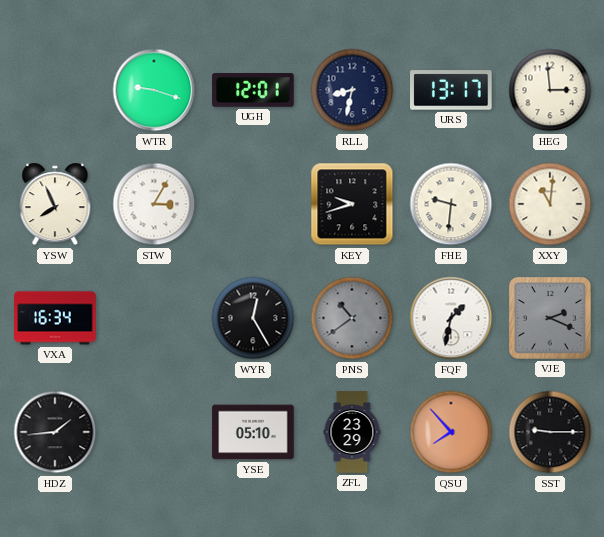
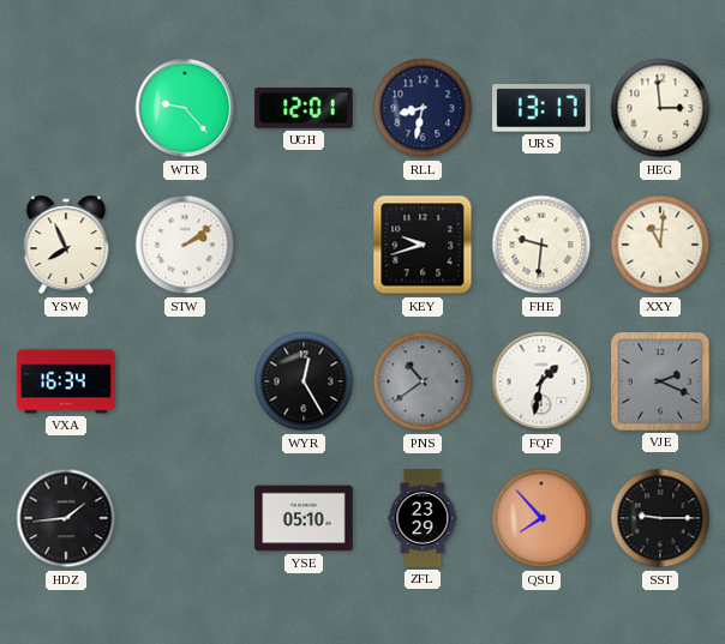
WTR: 9:18 -> 9:23 (185, 108)
STW: 3:05 -> 2:09 (185, 245)
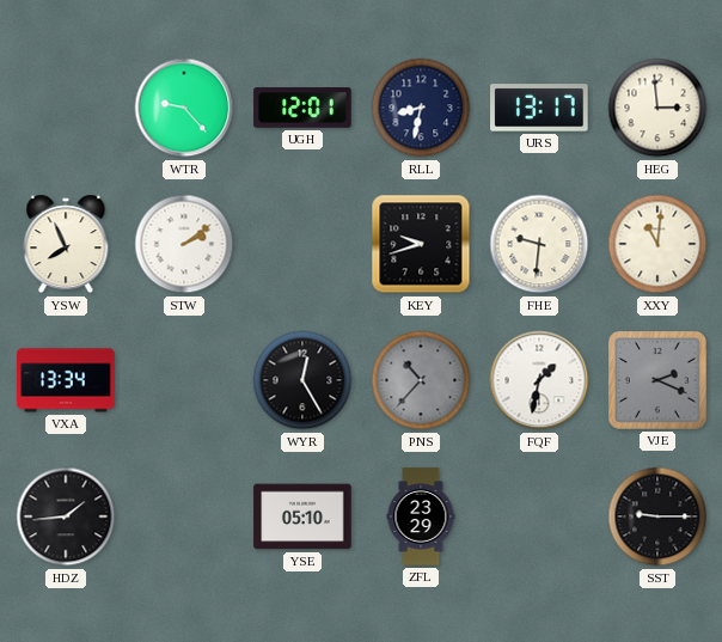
VXA: 16:34 -> 13:34 (66, 380)
PNS: 10:39 -> 10:37 (421, 380)
QSU: 7:53 -> none (541, 518)
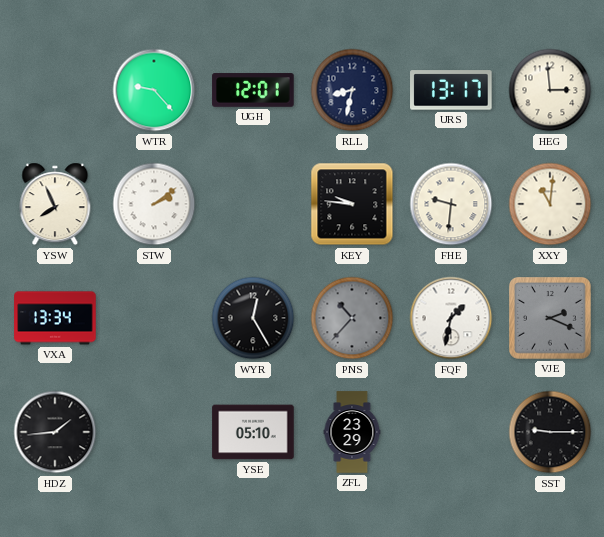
KEY: 9:42 -> 9:46 (352, 204)
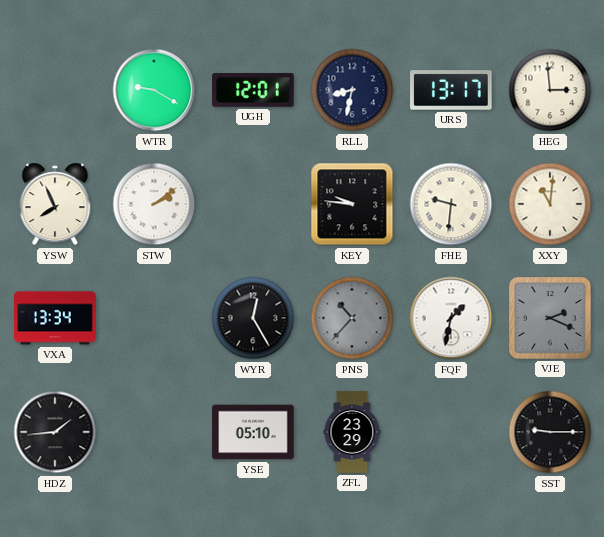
WTR: 9:23 -> 9:20 (154, 90)
